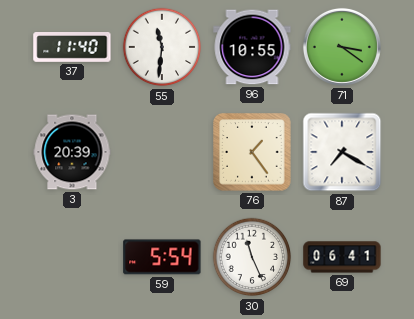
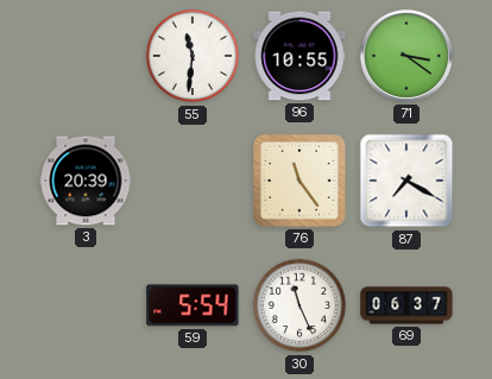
37: 11:40 -> none (72, 48)
76: 1:24 -> 11:24 (299, 181)
69: 06:41 -> 06:37 (406, 305)
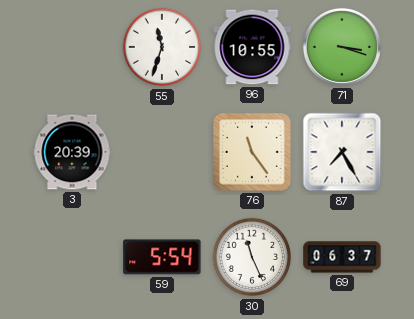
55: 11:31 -> 11:33 (162, 47)
71: 3:21 -> 3:18 (342, 47)
87: 7:20 -> 7:25 (342, 152)
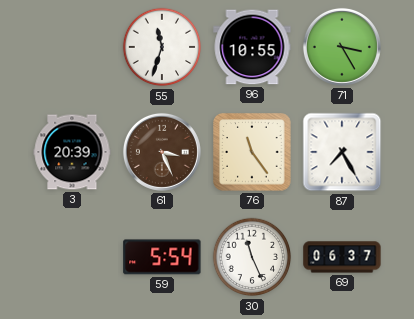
71: 3:18 -> 3:25 (342, 47)
61: none -> 3:26 (162, 152)
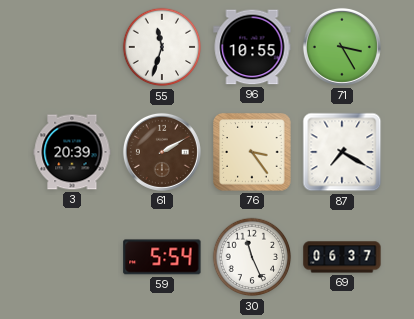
61: 3:26 -> 2:10 (162, 152)
76: 11:24 -> 3:24 (252, 152)
87: 7:25 -> 7:20 (342, 152)
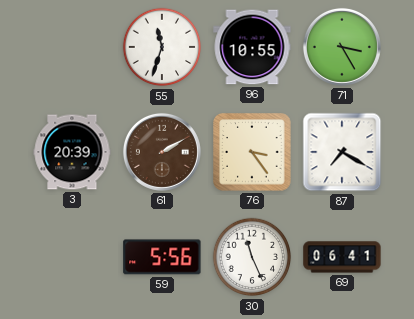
59: 5:54 -> 5:56 (162, 257)
69: 06:37 -> 06:41 (342, 257)
